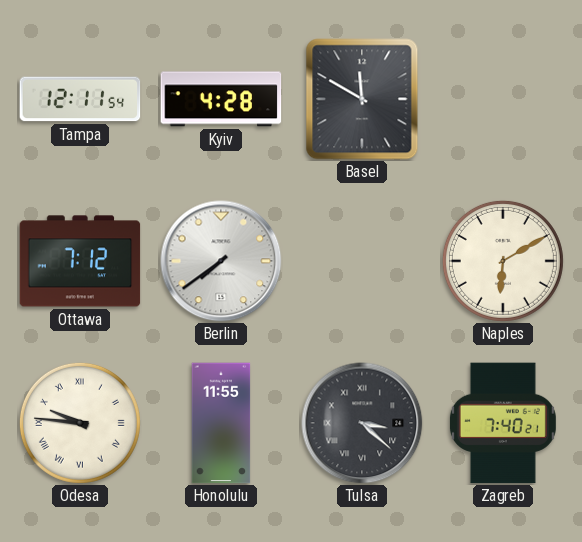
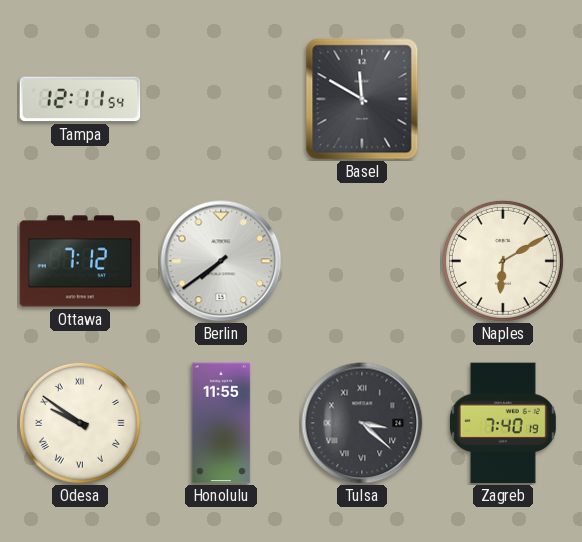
Kyiv: 4:28 -> none (221, 99)
Odesa: 9:46 -> 9:51 (80, 423)
Zagreb: 7:40:21 -> 7:40:19 (503, 423)
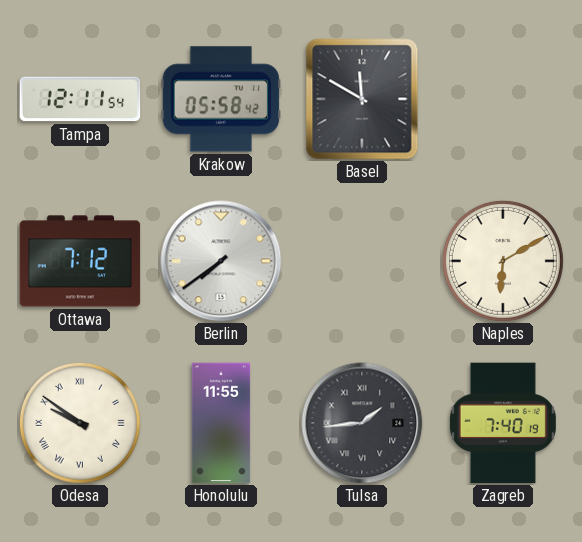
Krakow: none -> 05:58 (221, 99)
Tulsa: 3:22 -> 1:44 (362, 423)
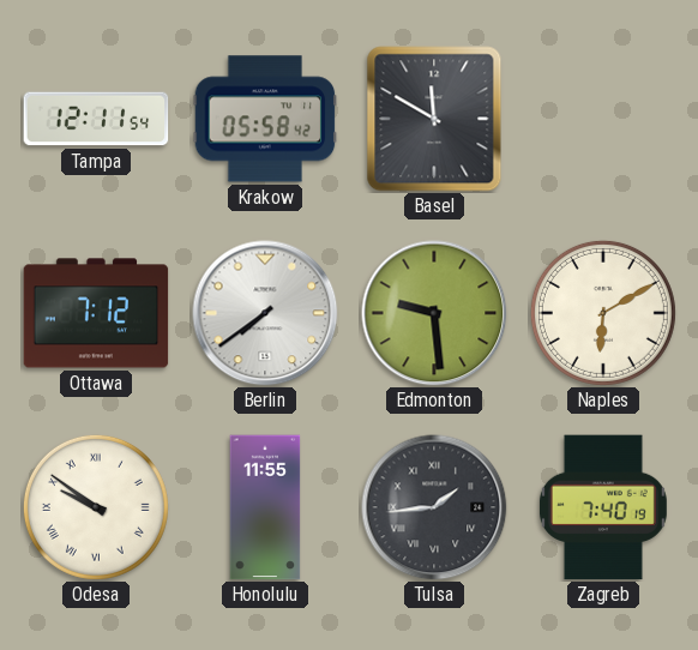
Edmonton: none -> 9:29 (434, 313)
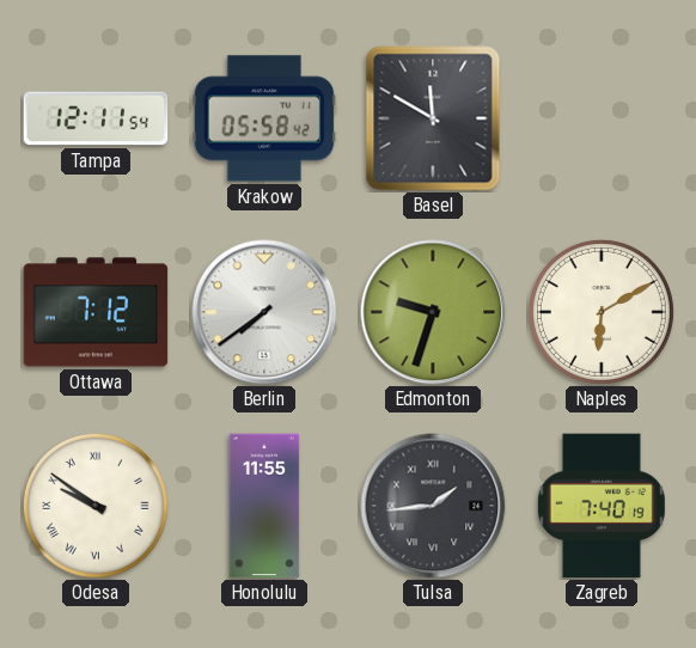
Edmonton: 9:29 -> 9:33 (433, 312)
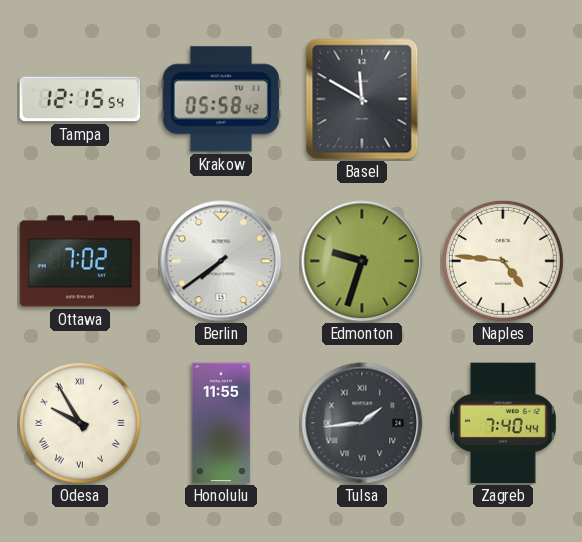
Tampa: 12:11 -> 12:15 (80, 99)
Ottawa: 7:12 -> 7:02 (80, 261)
Naples: 6:10 -> 4:46 (503, 261)
Odesa: 9:51 -> 9:55 (80, 423)
Zagreb: 7:40:19 -> 7:40:44 (503, 423)
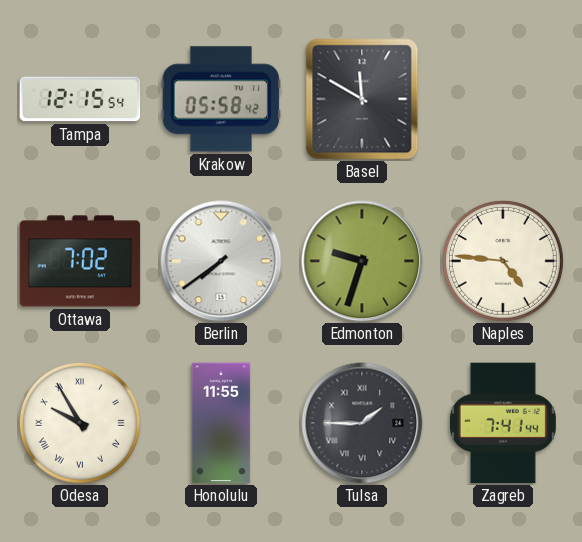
Tulsa: 1:44 -> 1:45 (362, 423)
Zagreb: 7:40 -> 7:41 (503, 423)
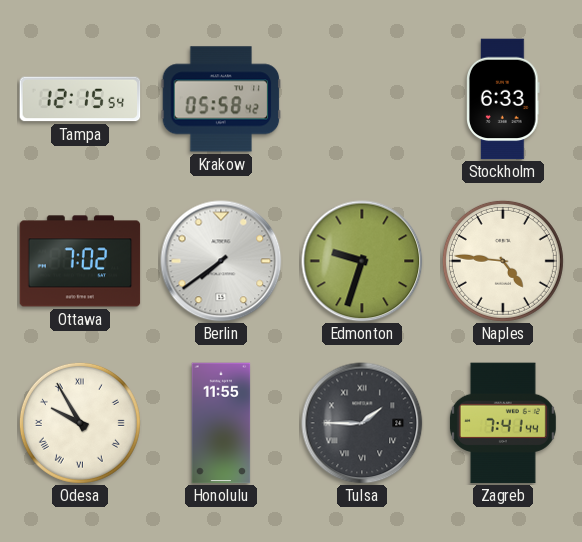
Basel: 11:50 -> none (362, 99)
Stockholm: none -> 6:33 (503, 99)
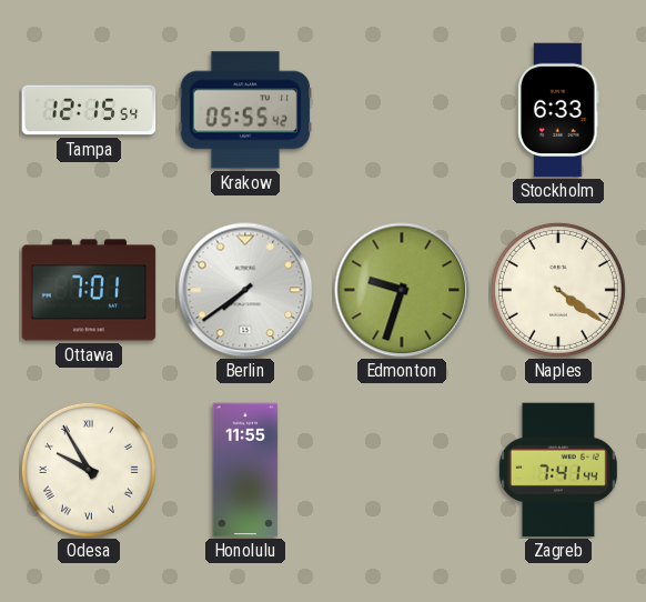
Krakow: 05:58 -> 05:55 (245, 110)
Ottawa: 7:02 -> 7:01 (89, 290)
Naples: 4:46 -> 4:21 (558, 290)
Tulsa: 1:45 -> none (362, 423)
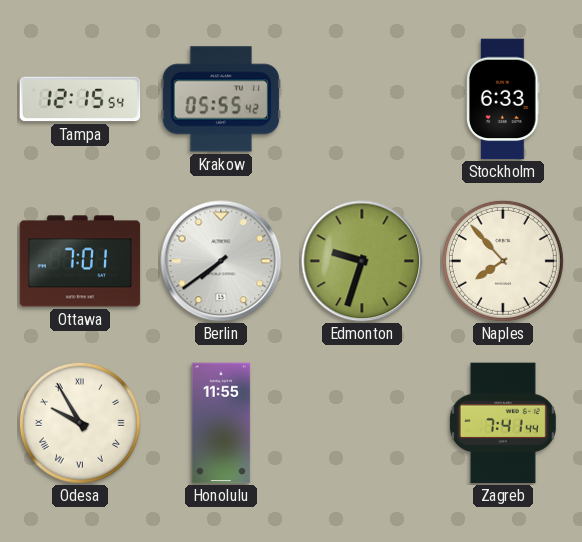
Naples: 4:21 -> 7:53 (503, 261)
